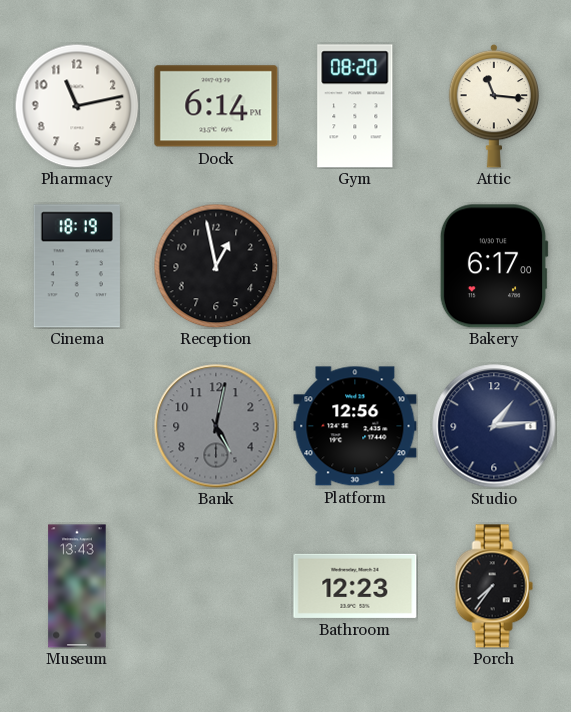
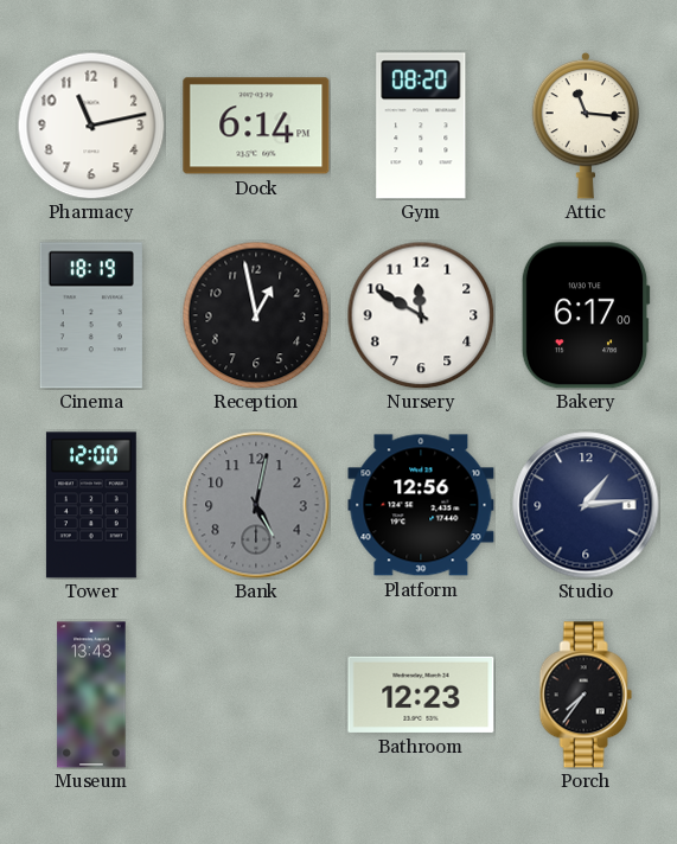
Nursery: none -> 11:50 (421, 315)
Tower: none -> 12:00 (91, 505)
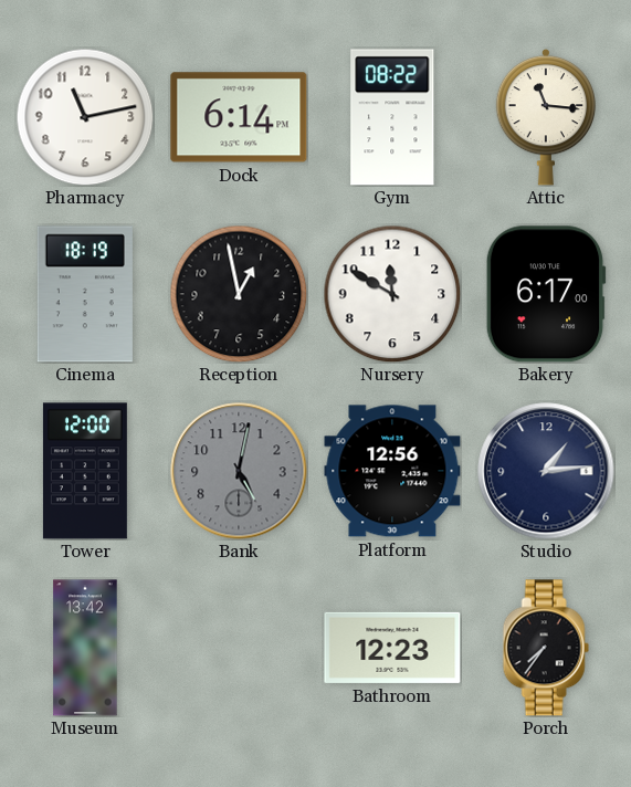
Gym: 08:20 -> 08:22 (392, 117)
Museum: 13:43 -> 13:42 (85, 648)
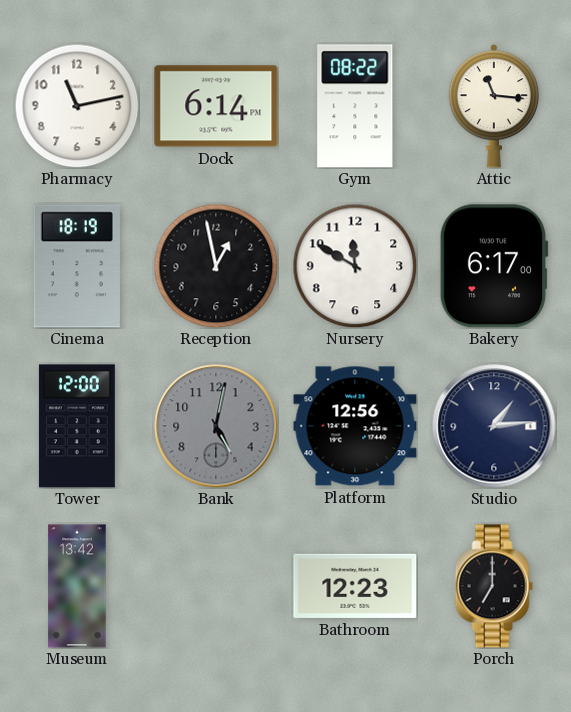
Porch: 7:36 -> 7:00 (494, 586)
